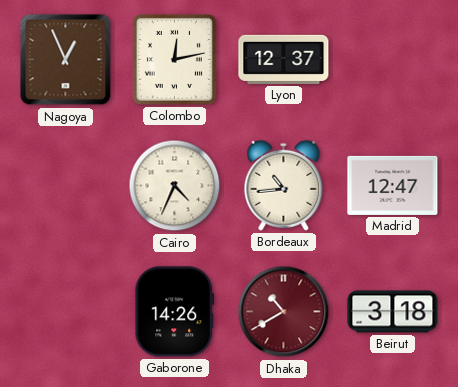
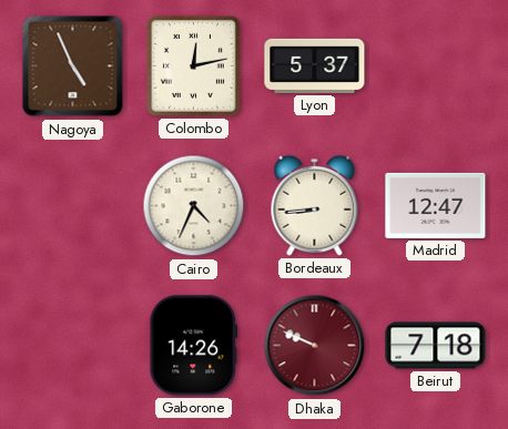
Nagoya: 12:56 -> 4:56 (73, 67)
Lyon: 12:37 -> 5:37 (315, 65)
Bordeaux: 10:44 -> 8:44 (315, 205)
Dhaka: 10:40 -> 9:49 (315, 346)
Beirut: 3:18 -> 7:18 (436, 346)
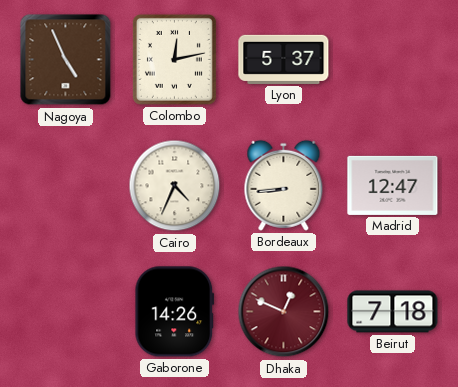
Dhaka: 9:49 -> 12:49 (284, 312)
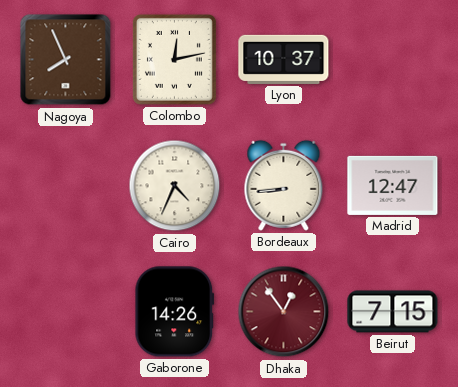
Nagoya: 4:56 -> 7:56 (66, 60)
Lyon: 5:37 -> 10:37 (284, 59)
Dhaka: 12:49 -> 12:54 (284, 312)
Beirut: 7:18 -> 7:15 (393, 312)
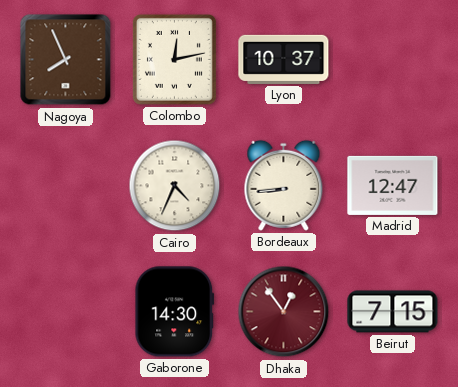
Gaborone: 14:26 -> 14:30 (175, 312)
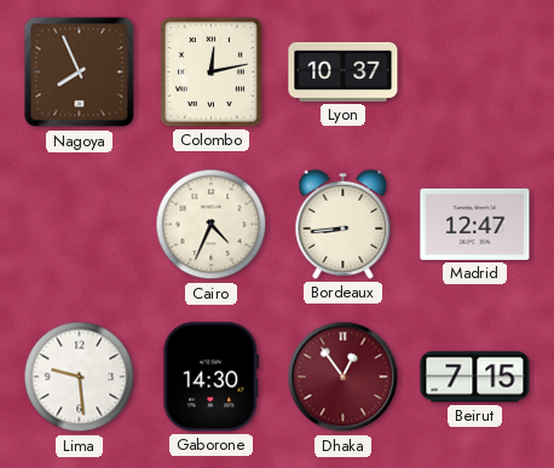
Lima: none -> 9:29 (80, 377)
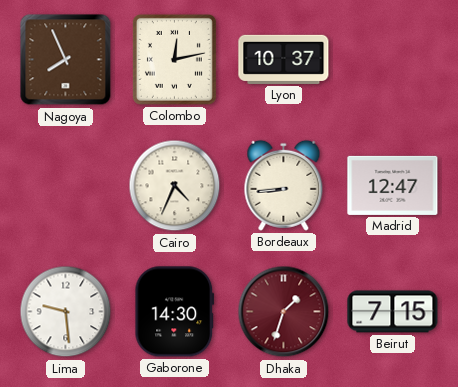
Dhaka: 12:54 -> 1:33 (284, 312)
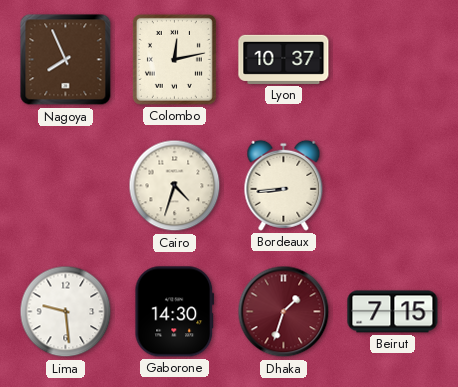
Cairo: 4:34 -> 4:33 (175, 186)
Madrid: 12:47 -> none (393, 185)
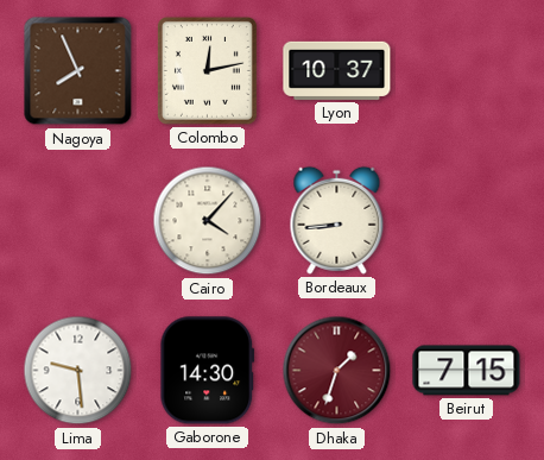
Cairo: 4:33 -> 4:07 (208, 221)
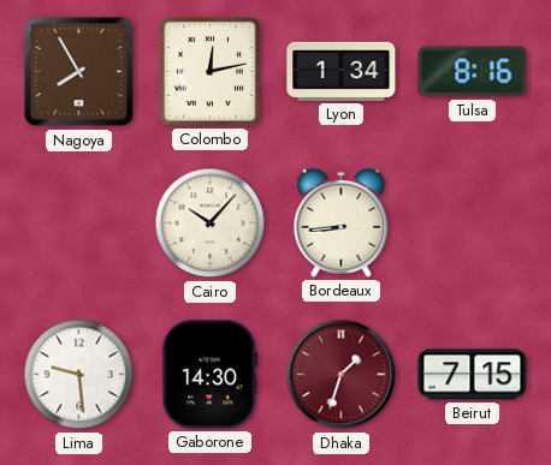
Nagoya: 7:56 -> 7:55 (79, 72)
Lyon: 10:37 -> 1:34 (342, 71)
Tulsa: none -> 8:16 (473, 72)
Cairo: 4:07 -> 10:07 (211, 223)
